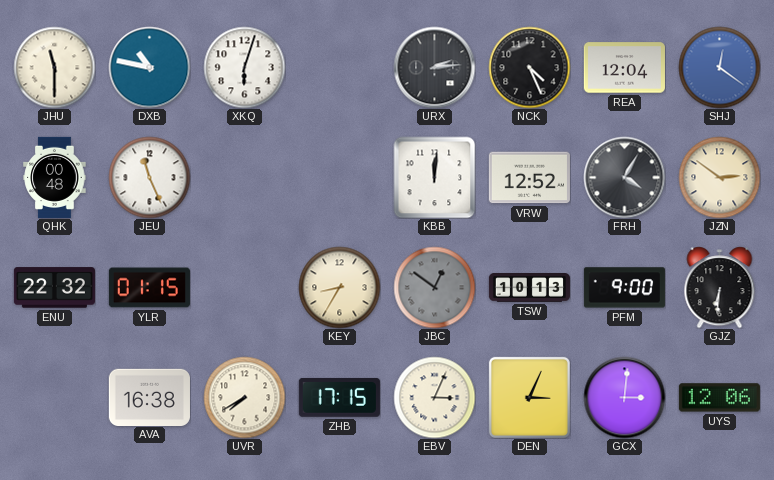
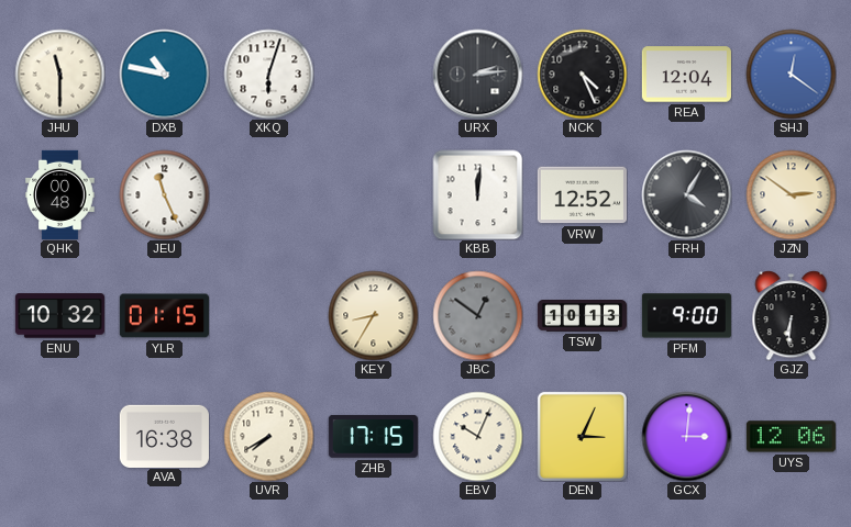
ENU: 22:32 -> 10:32 (59, 316)
EBV: 3:04 -> 10:04 (477, 436)
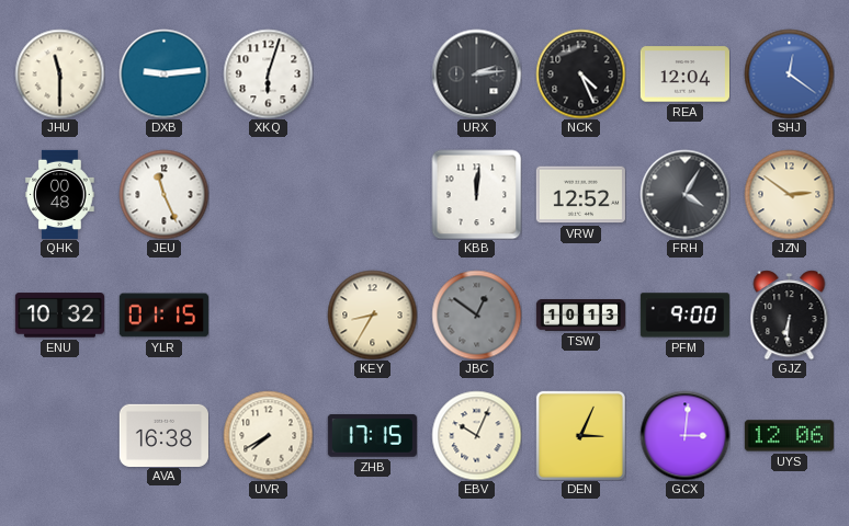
DXB: 10:47 -> 9:14 (163, 73)
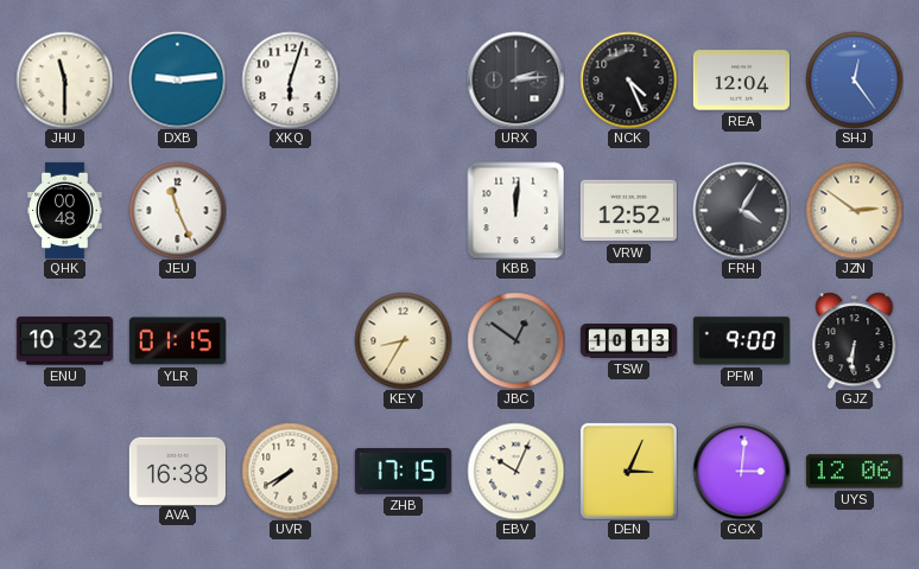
SHJ: 12:21 -> 12:24 (854, 79)
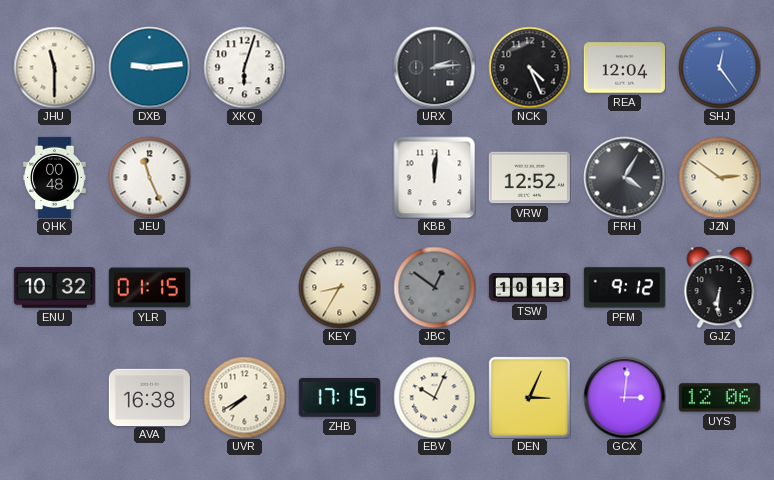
PFM: 9:00 -> 9:12 (624, 288)
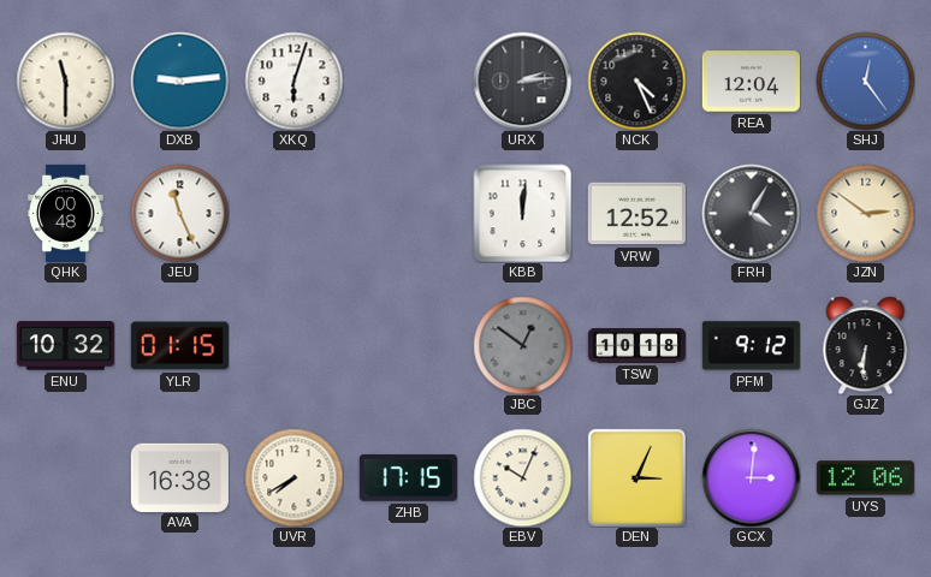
KEY: 8:35 -> none (339, 287)
TSW: 10:13 -> 10:18 (636, 346)
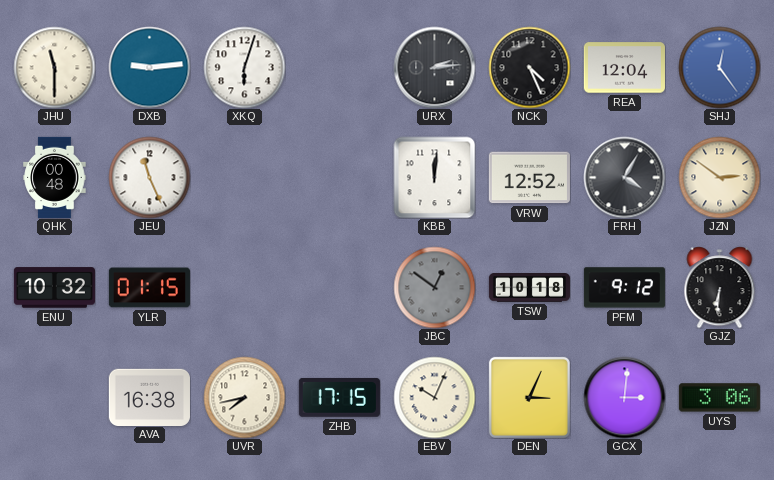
UVR: 7:40 -> 7:43 (244, 397)
UYS: 12:06 -> 3:06 (719, 398)
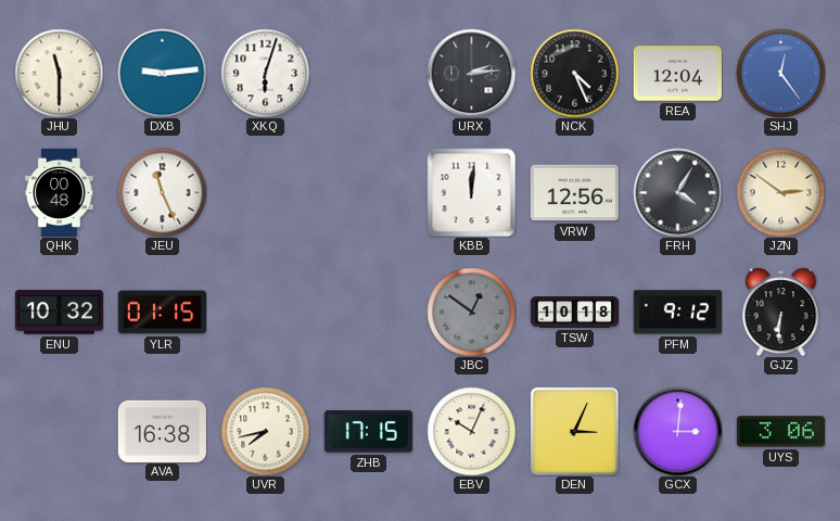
VRW: 12:52 -> 12:56 (574, 193)
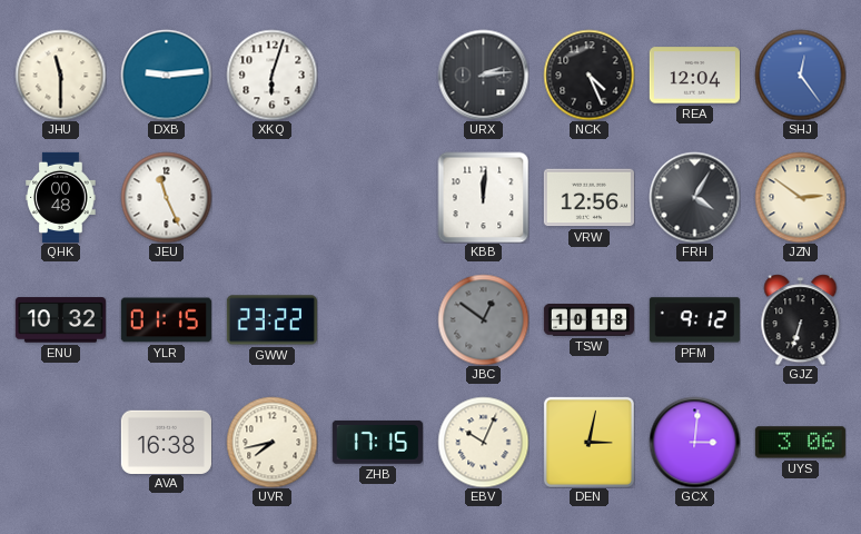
GWW: none -> 23:22 (271, 320)
GJZ: 6:31 -> 6:33 (801, 319)
DEN: 3:04 -> 3:02 (588, 442)
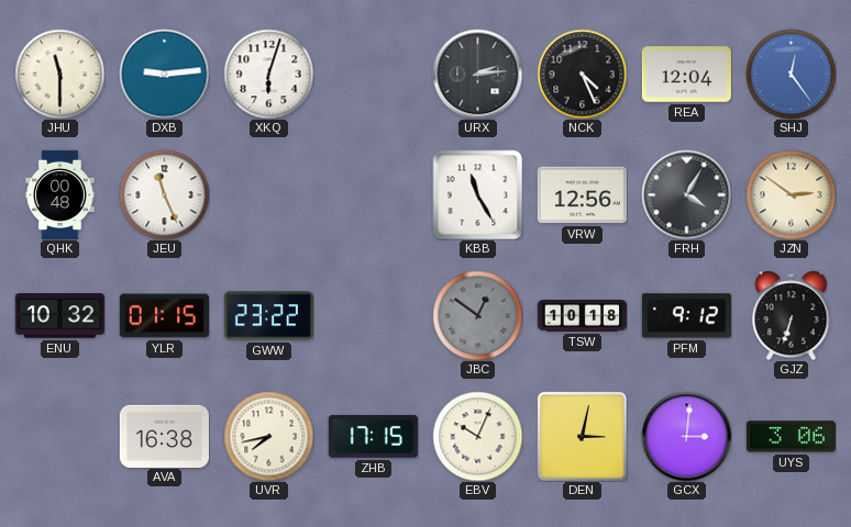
KBB: 12:01 -> 11:25 (477, 194)
